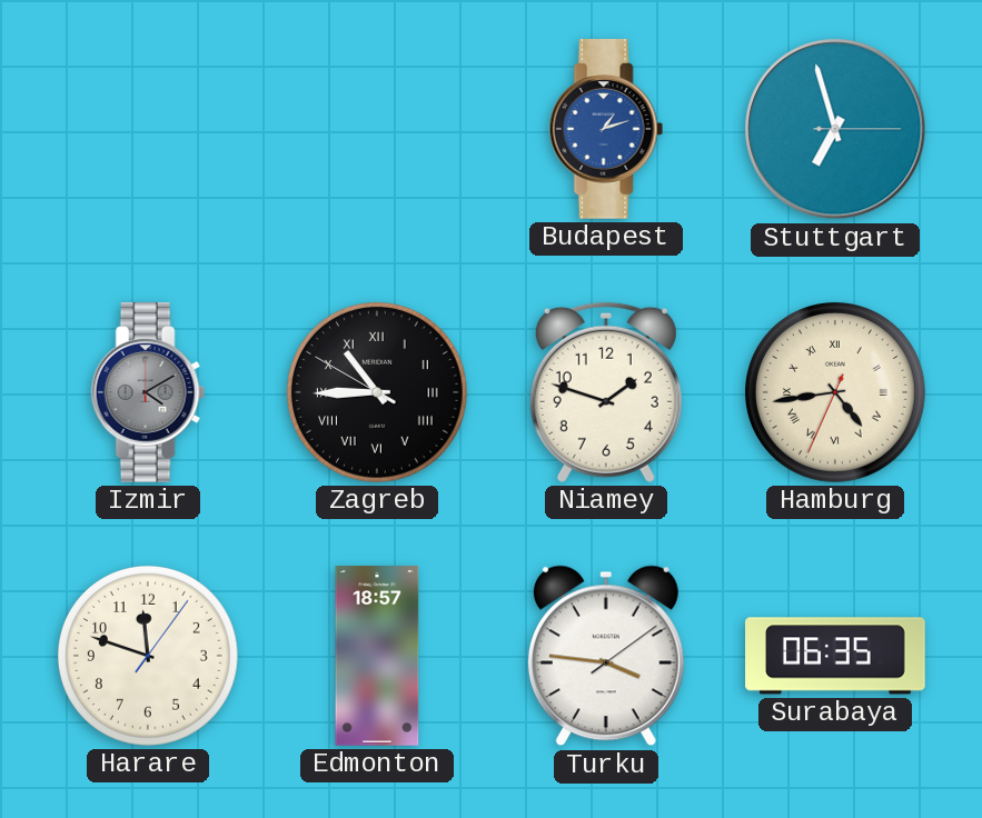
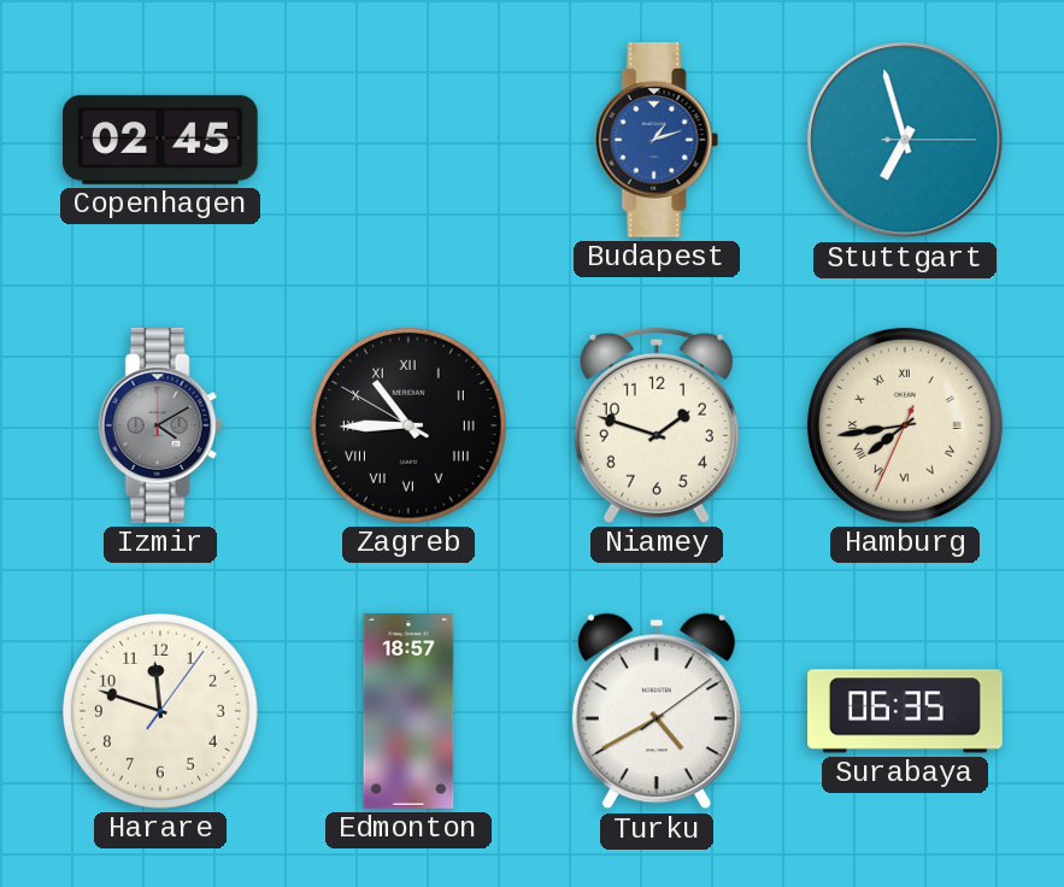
Copenhagen: none -> 02:45 (161, 140)
Hamburg: 4:43 -> 7:43 (905, 425)
Turku: 3:46 -> 4:40 (657, 711)
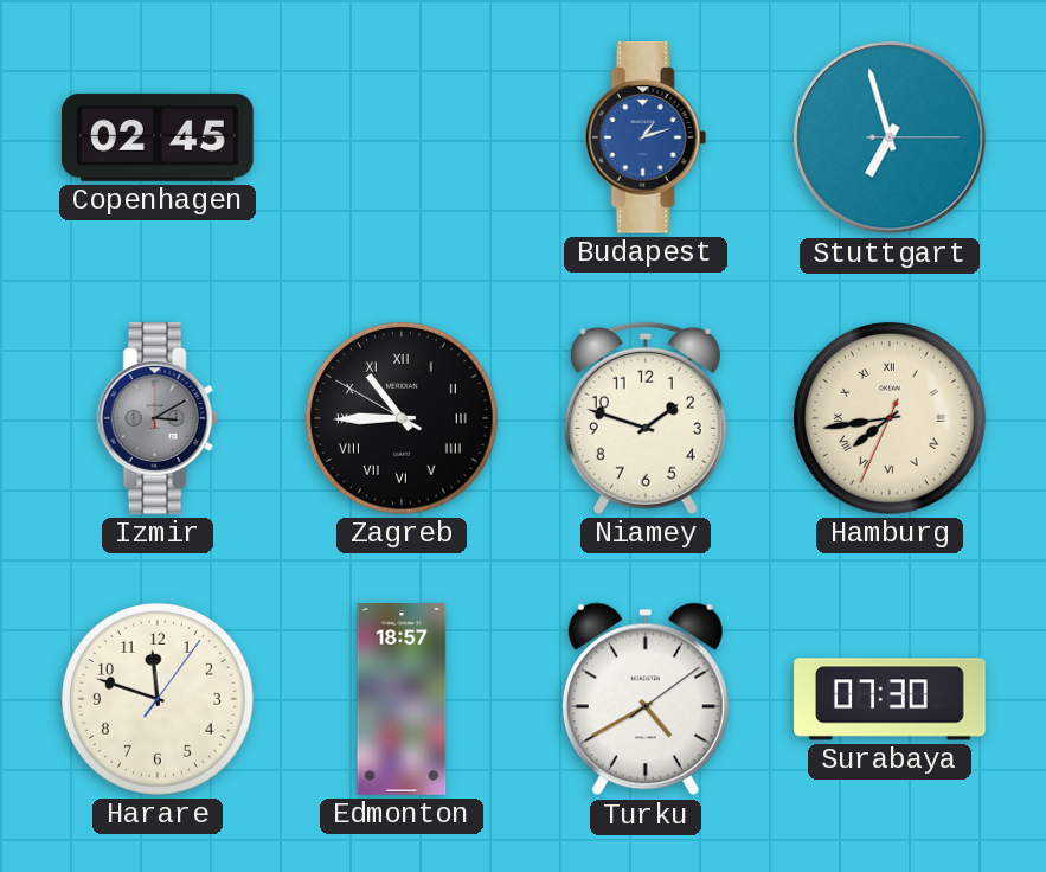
Izmir: 4:10 -> 3:10 (158, 419)
Surabaya: 06:35 -> 07:30 (890, 699)
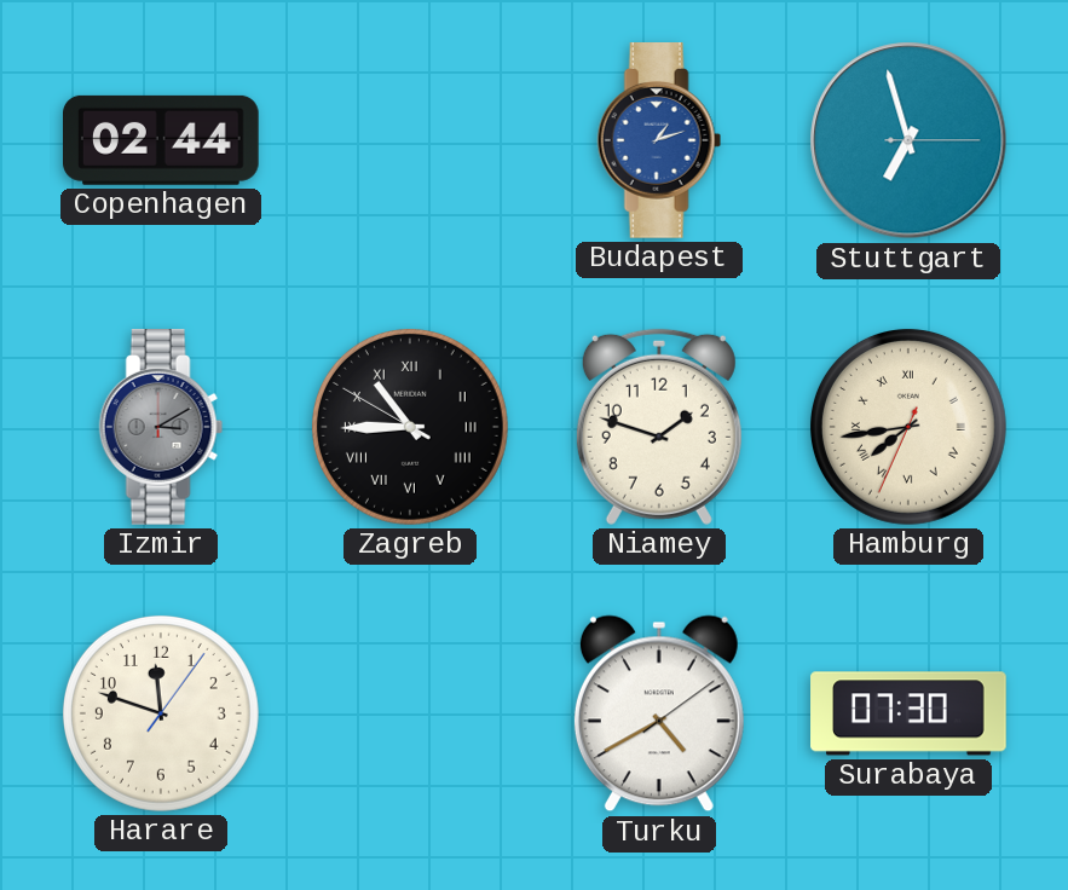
Copenhagen: 02:45 -> 02:44 (162, 140)
Edmonton: 18:57 -> none (402, 699)
